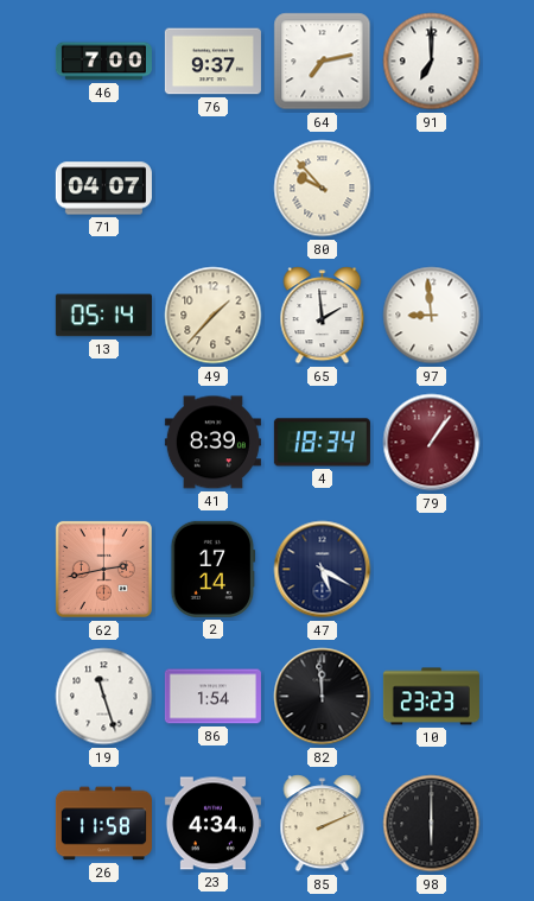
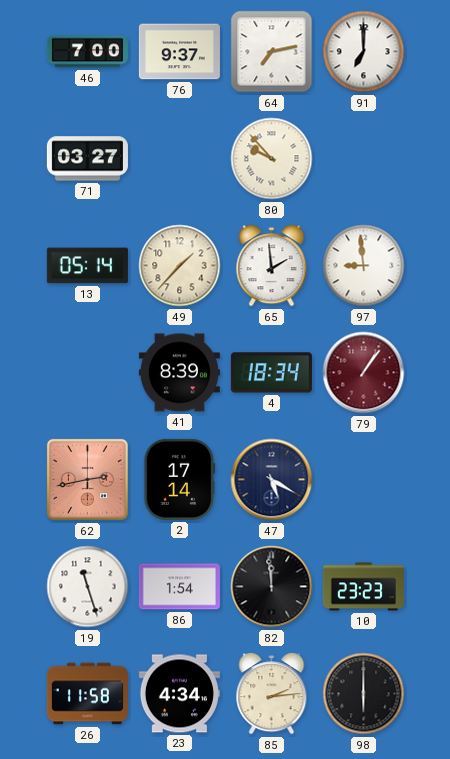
71: 04:07 -> 03:27 (87, 159)
85: 2:11 -> 2:14 (272, 694)
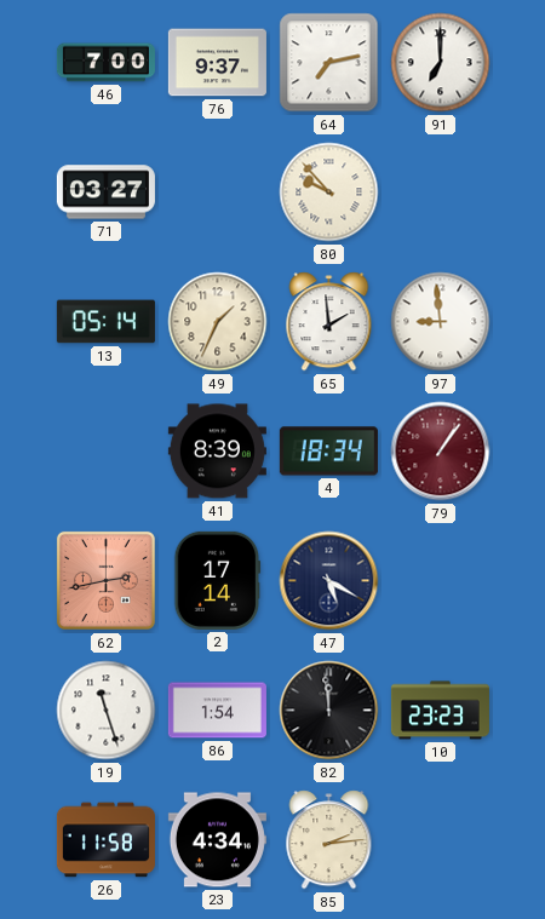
49: 1:37 -> 1:34 (218, 322)
98: 6:00 -> none (364, 694)
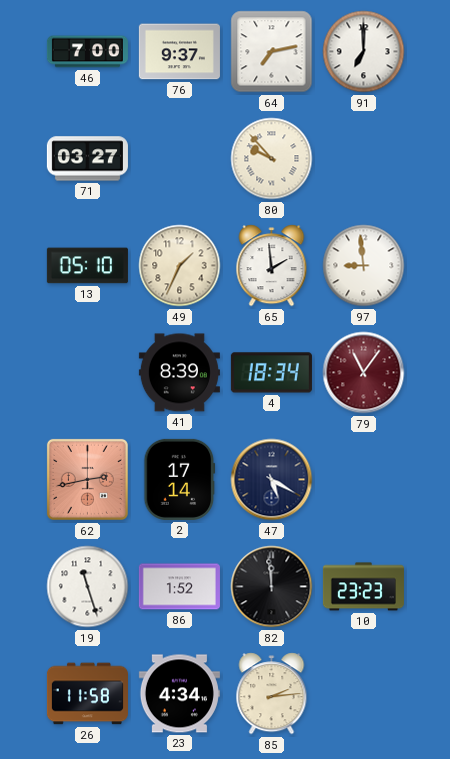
13: 05:14 -> 05:10 (87, 266)
79: 1:06 -> 11:06 (364, 373)
86: 1:54 -> 1:52 (179, 587)
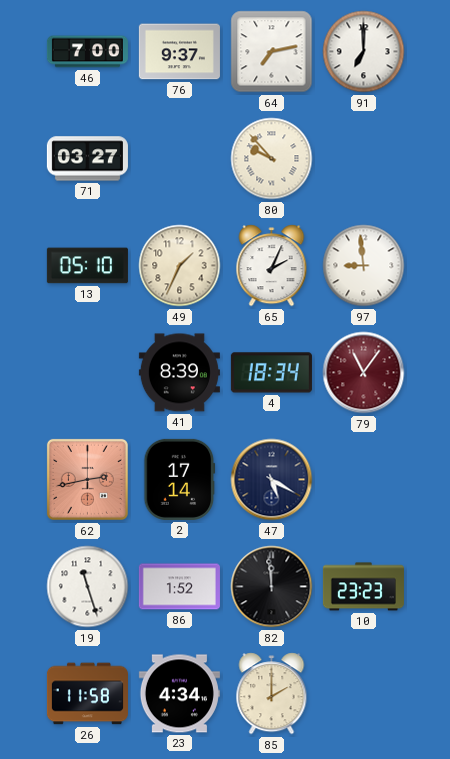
65: 1:59 -> 2:04 (272, 266)
85: 2:14 -> 2:00 (272, 694)
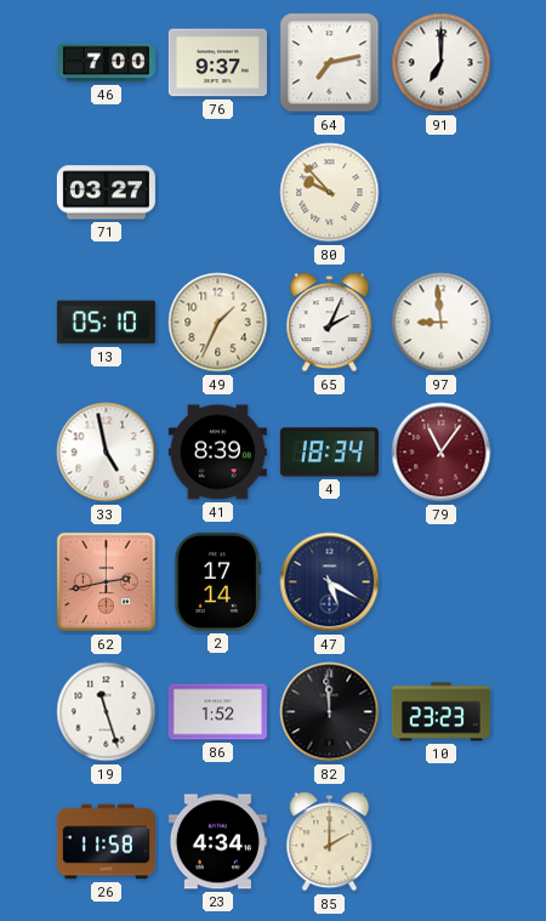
33: none -> 4:58 (107, 453)
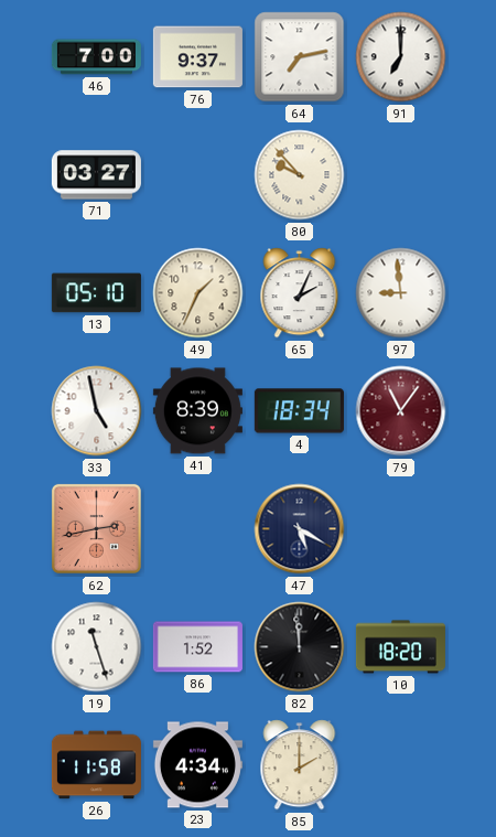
2: 17:14 -> none (218, 581)
10: 23:23 -> 18:20 (400, 647)
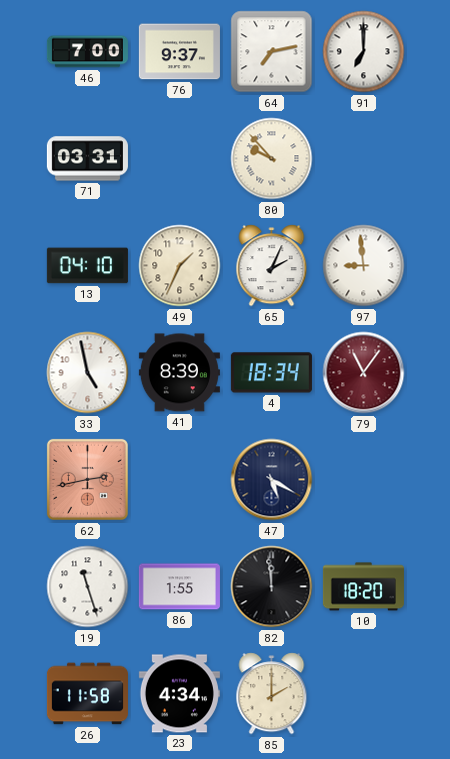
71: 03:27 -> 03:31 (87, 159)
13: 05:10 -> 04:10 (87, 266)
86: 1:52 -> 1:55 (179, 587)
